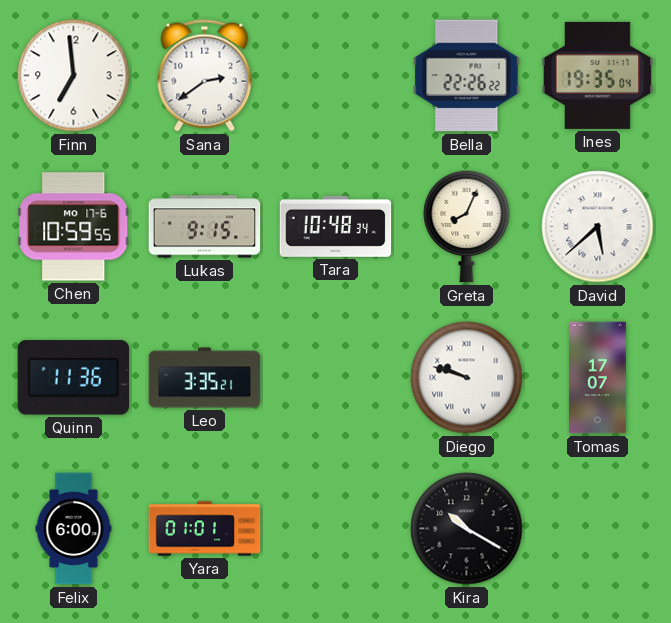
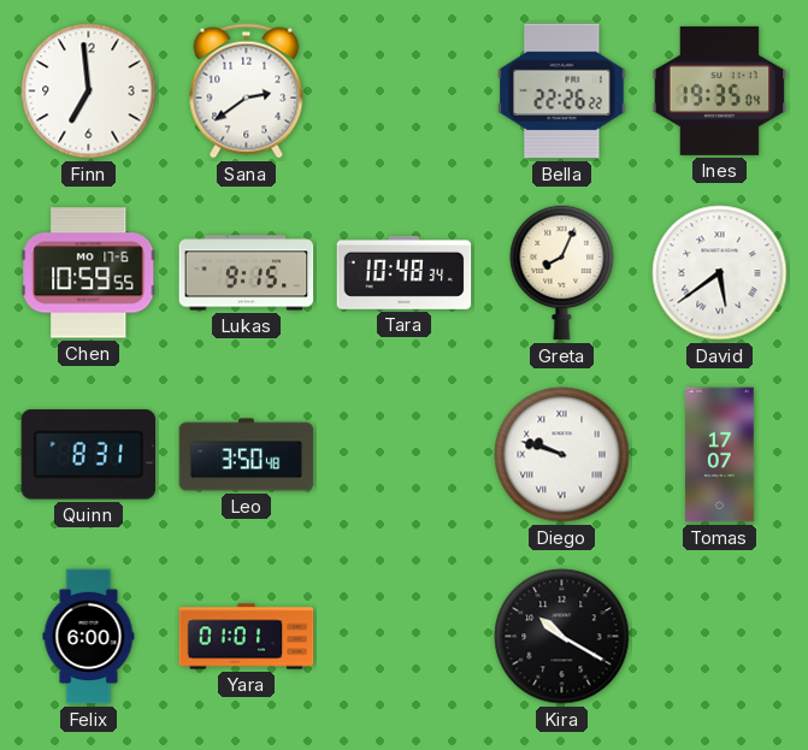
David: 5:38 -> 5:39 (720, 273)
Quinn: 11:36 -> 8:31 (89, 455)
Leo: 3:35 -> 3:50 (247, 455)
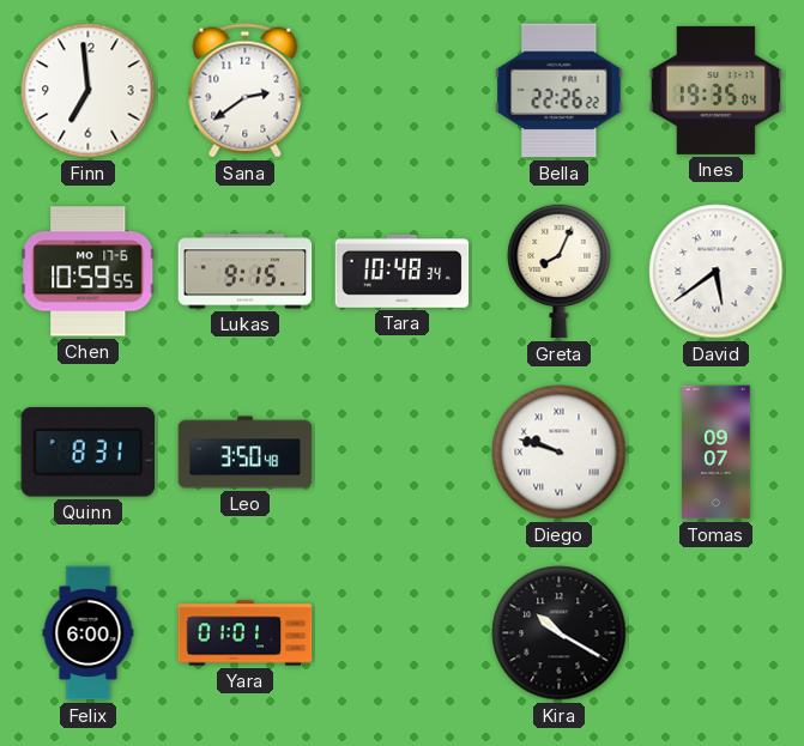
Tomas: 17:07 -> 09:07 (717, 453)
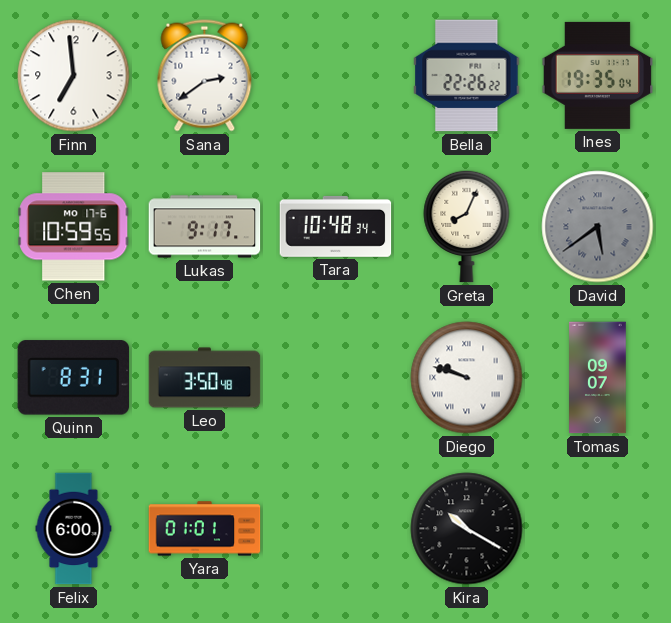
Lukas: 9:15 -> 9:17 (205, 227)
David dial: white -> grey (598, 227)
